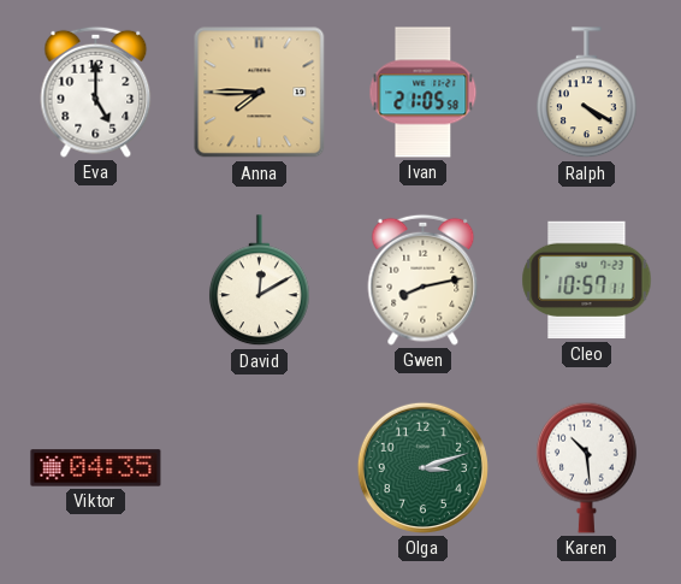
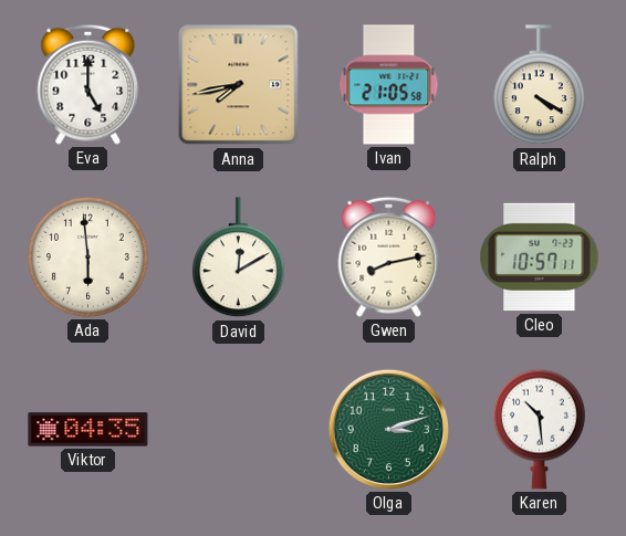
Anna: 7:45 -> 7:43 (239, 85)
Ada: none -> 5:59 (88, 258)
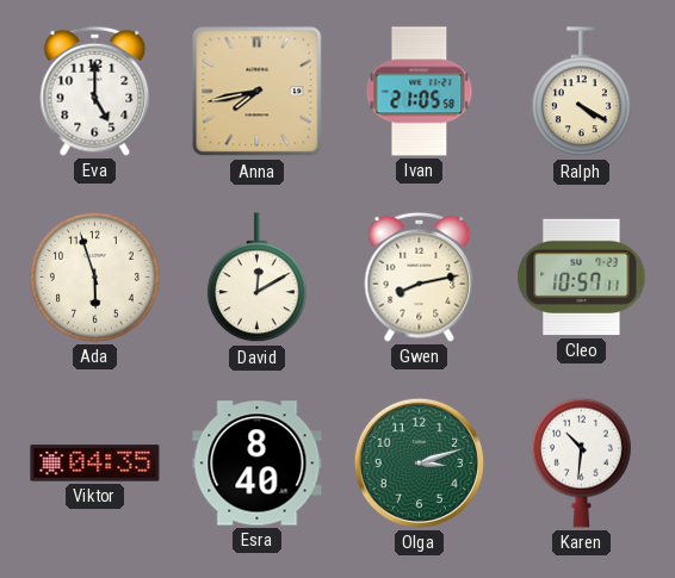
Ada: 5:59 -> 5:57 (95, 278)
Esra: none -> 8:40 (258, 464)
Karen: 10:29 -> 10:31 (582, 462)
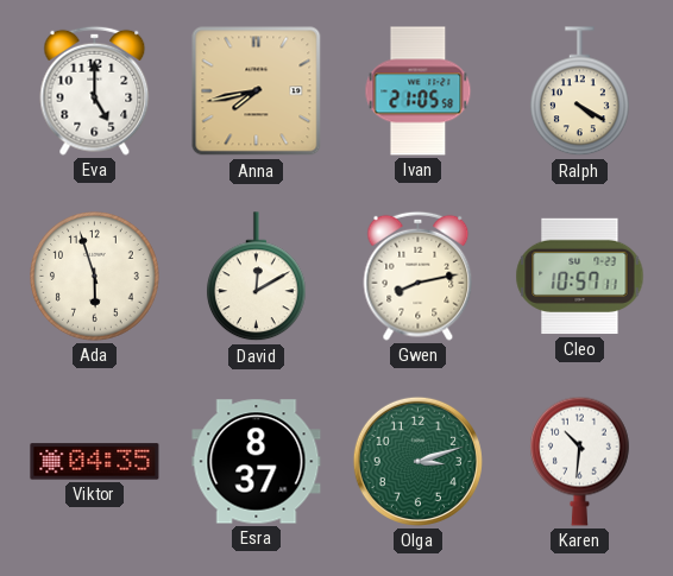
Esra: 8:40 -> 8:37 (257, 462)
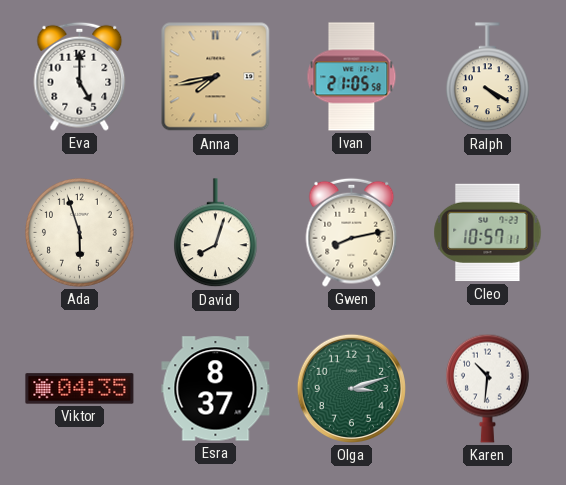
David: 12:10 -> 8:03 (216, 233)
